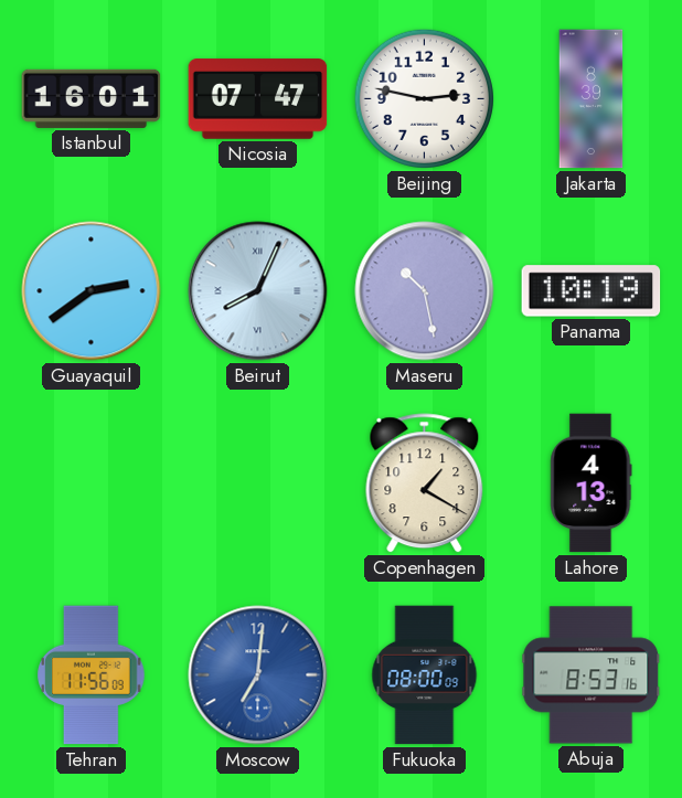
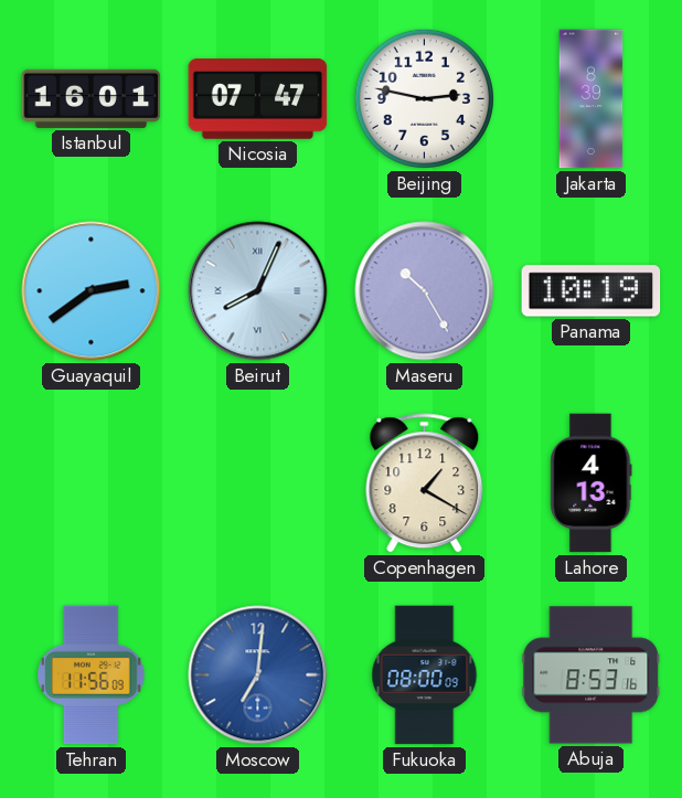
Maseru: 10:28 -> 10:25 (425, 291)
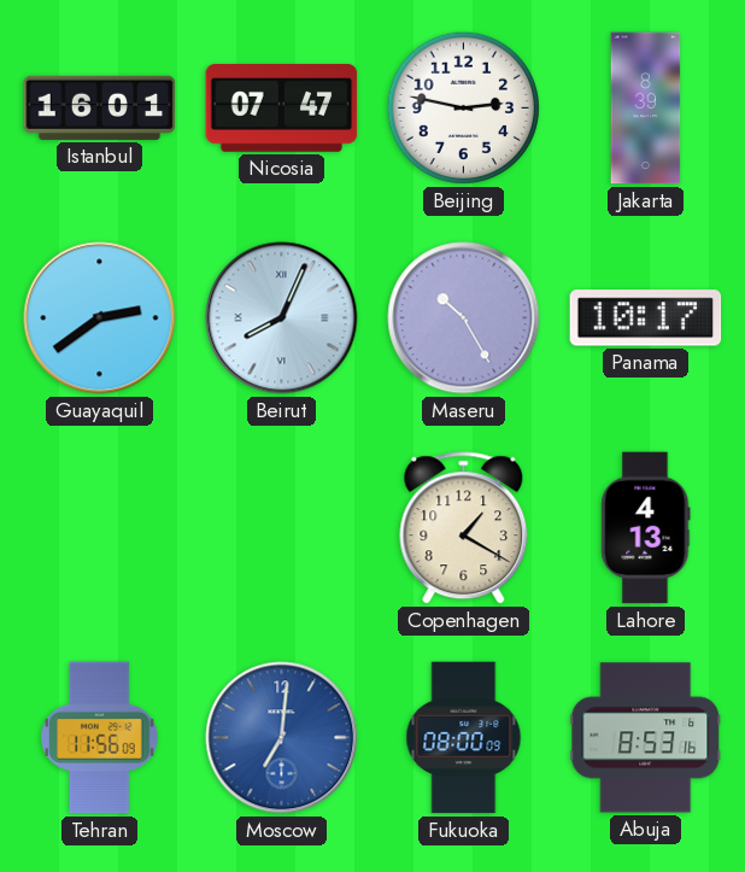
Panama: 10:19 -> 10:17 (646, 318)
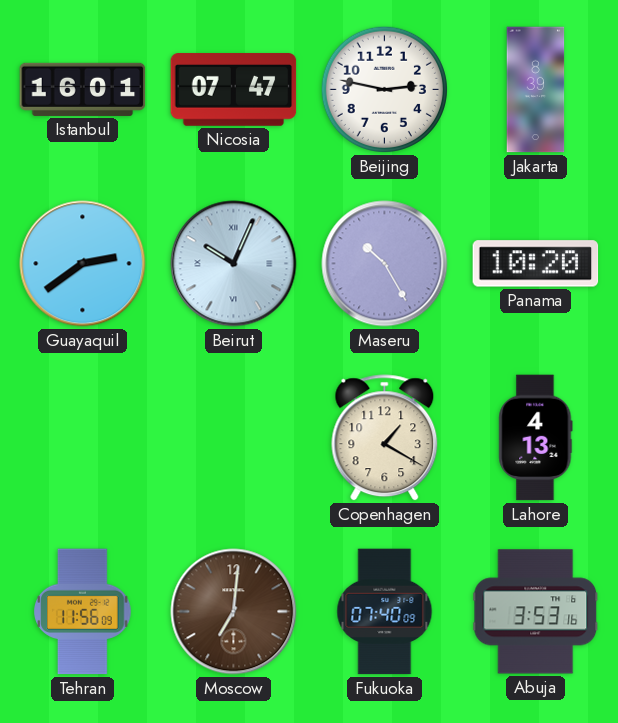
Beirut: 8:04 -> 10:04 (234, 264)
Panama: 10:17 -> 10:20 (536, 264)
Moscow dial: blue -> brown (234, 612)
Fukuoka: 08:00 -> 07:40 (385, 612)
Abuja: 8:53 -> 3:53 (536, 612)
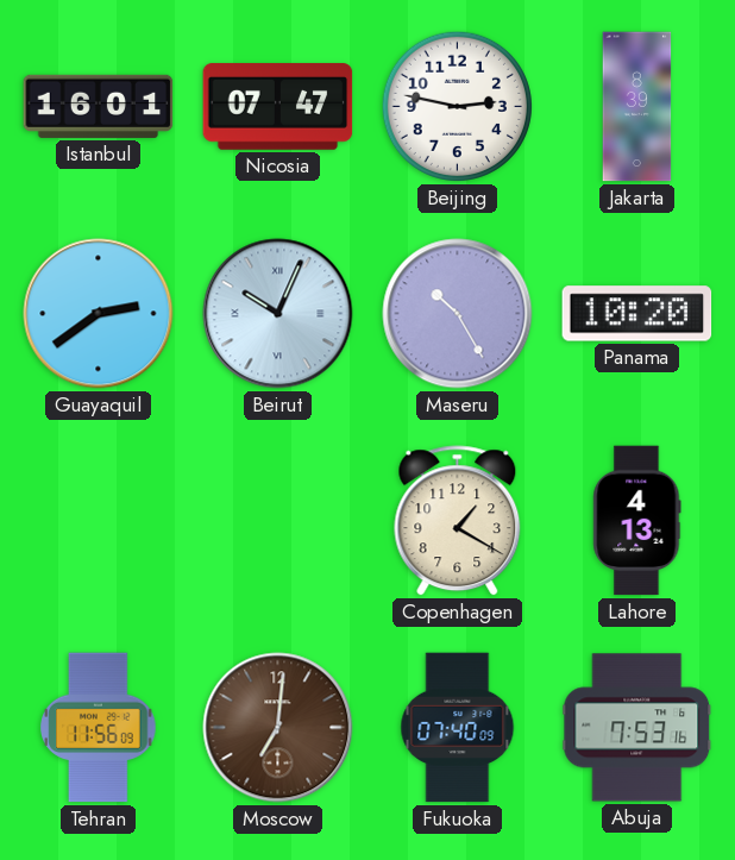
Abuja: 3:53 -> 7:53 (637, 728)
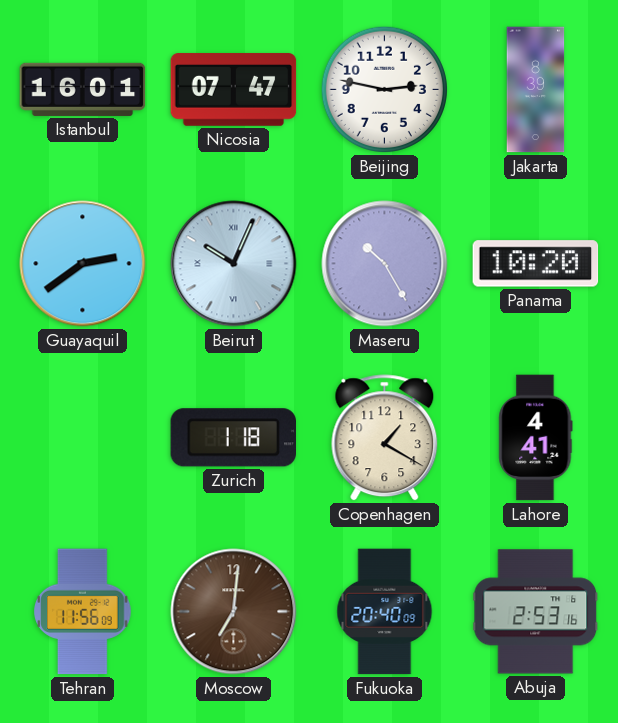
Zurich: none -> 1:18 (233, 438)
Lahore: 4:13 -> 4:41 (536, 438)
Fukuoka: 07:40 -> 20:40 (385, 612)
Abuja: 7:53 -> 2:53 (536, 612)
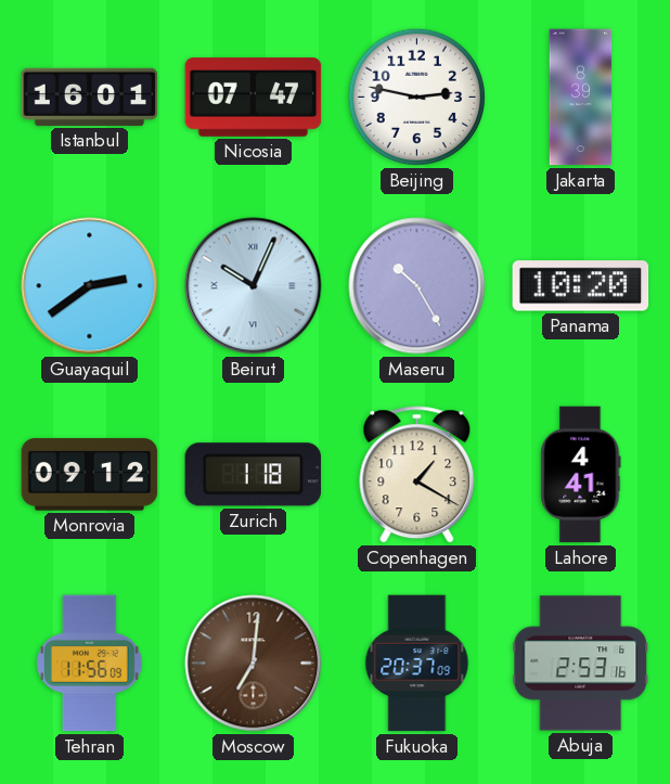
Monrovia: none -> 09:12 (90, 475)
Fukuoka: 20:40 -> 20:37 (417, 664)
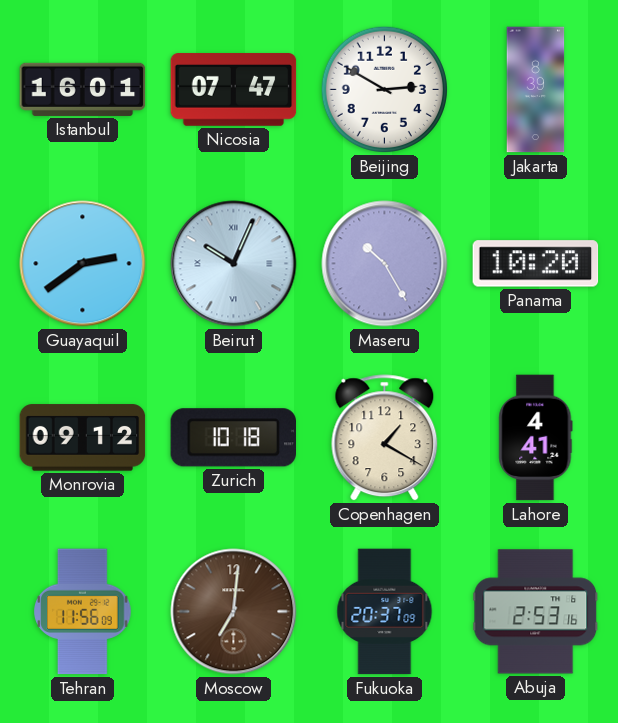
Beijing: 2:47 -> 2:50 (384, 89)
Zurich: 1:18 -> 10:18 (233, 438)
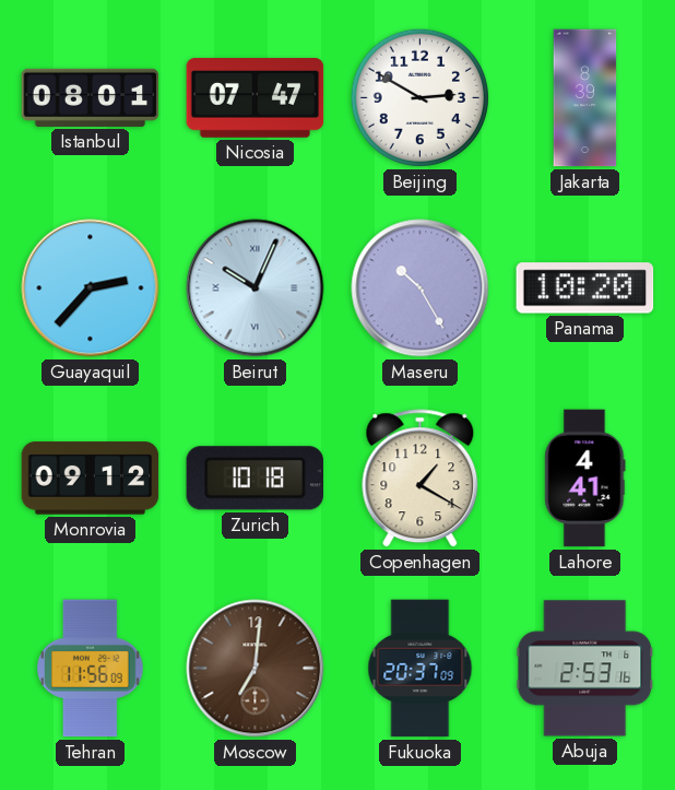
Istanbul: 16:01 -> 08:01 (91, 97)
Guayaquil: 2:39 -> 2:37 (91, 288)
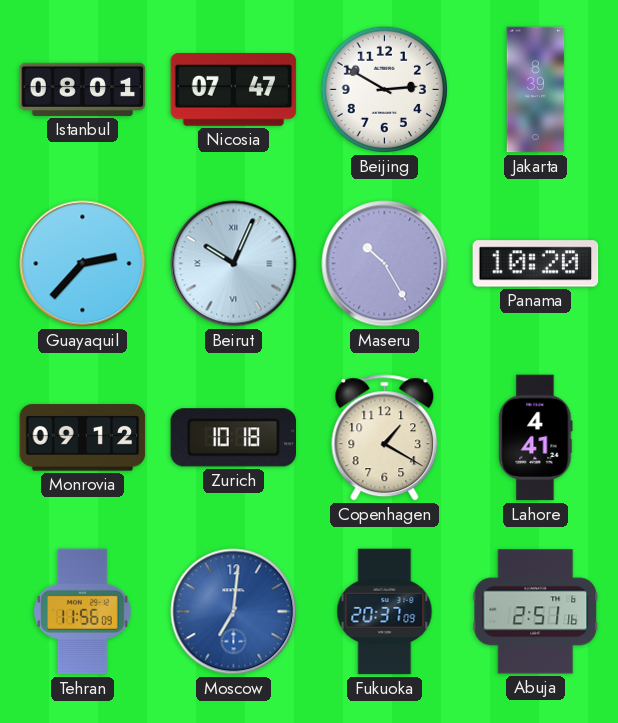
Moscow dial: brown -> blue (234, 612)
Abuja: 2:53 -> 2:51 (536, 612)
